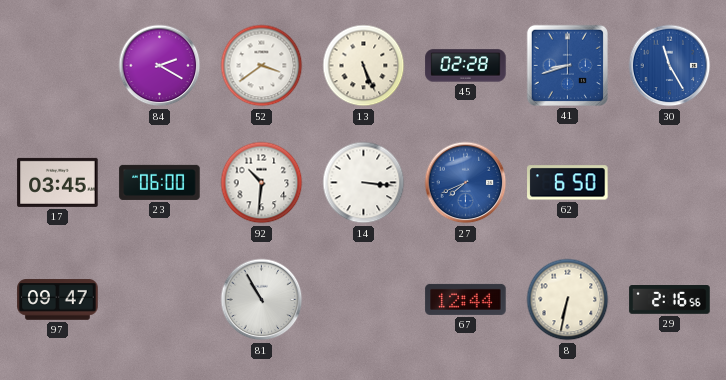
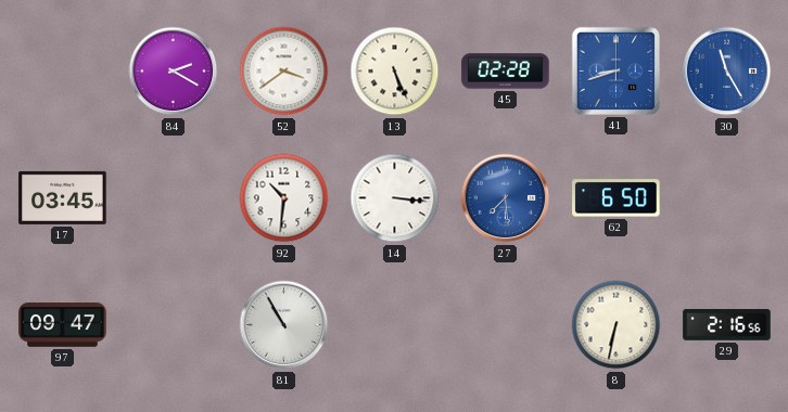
23: 06:00 -> none (160, 182)
27: 7:41 -> 7:29 (506, 198)
67: 12:44 -> none (466, 299)
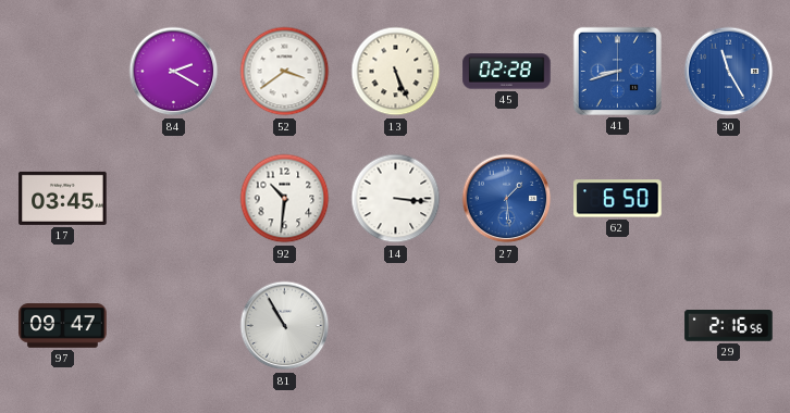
27: 7:29 -> 1:29 (507, 199)
8: 6:32 -> none (617, 325)
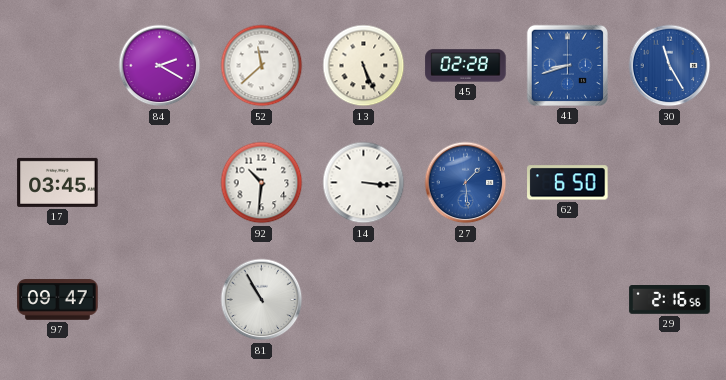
52: 3:39 -> 11:38 (262, 66)
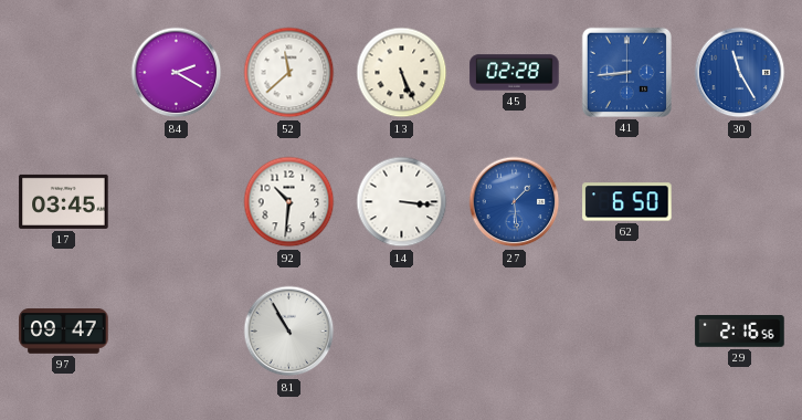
41: 8:42 -> 8:44 (626, 72)
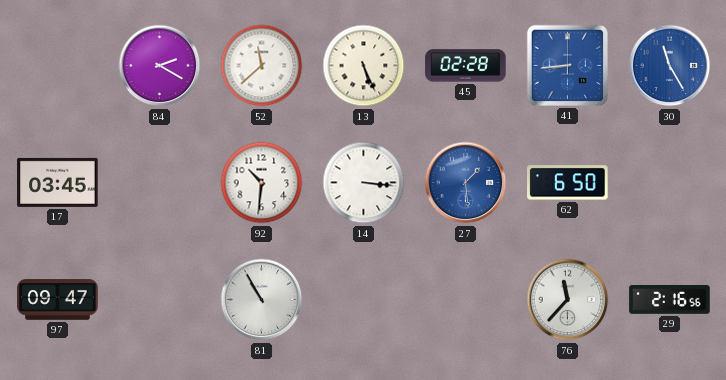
76: none -> 11:37 (568, 300)
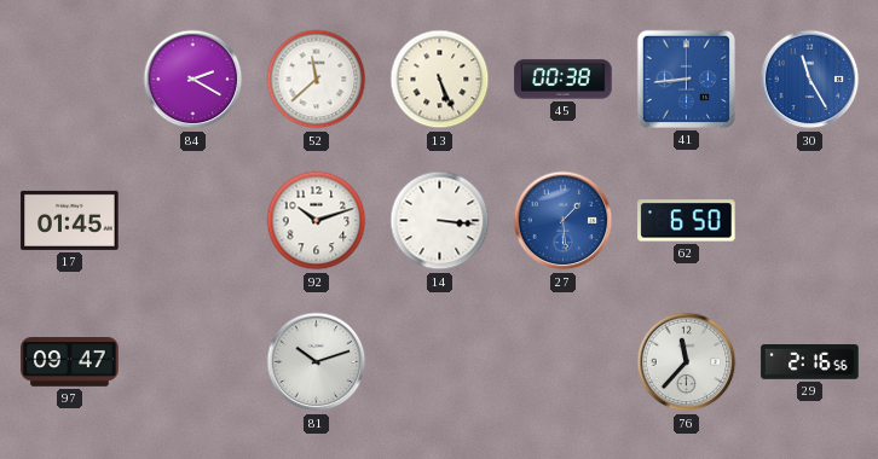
45: 02:28 -> 00:38 (564, 80)
17: 03:45 -> 01:45 (70, 220)
92: 10:31 -> 10:12 (317, 221)
81: 10:55 -> 10:12 (317, 362)
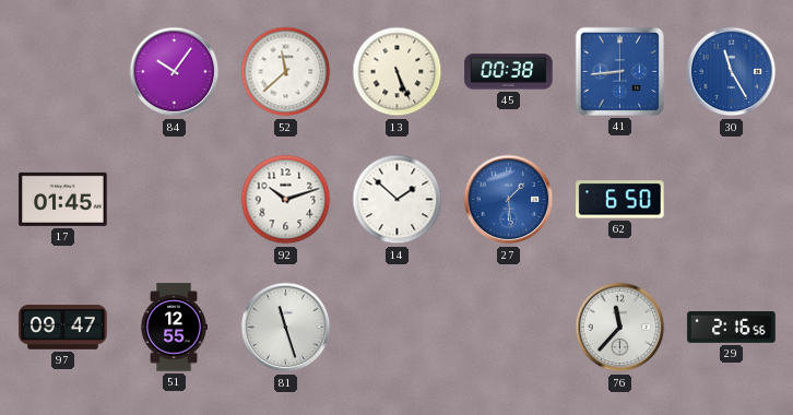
84: 2:20 -> 10:06 (175, 72)
14: 3:16 -> 1:52 (398, 200)
51: none -> 12:55 (175, 328)
81: 10:12 -> 11:27 (286, 328)
